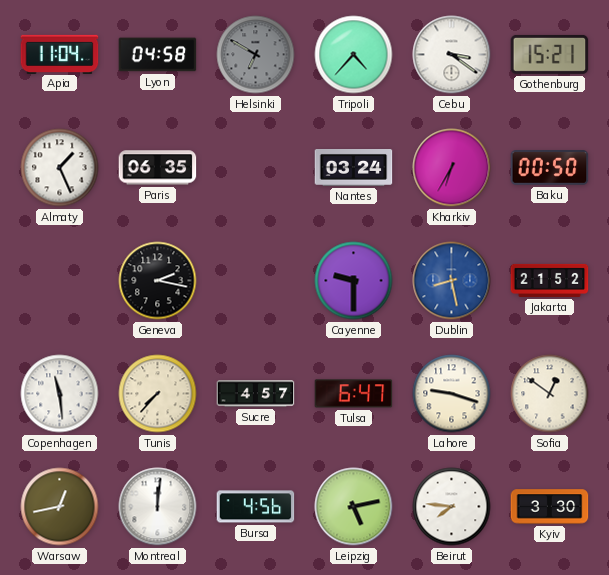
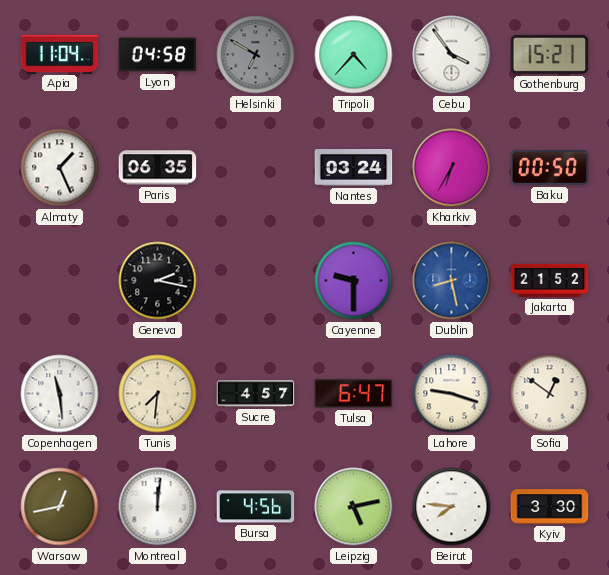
Cebu: 3:21 -> 3:54 (452, 55)
Tunis: 7:37 -> 7:31 (158, 394)
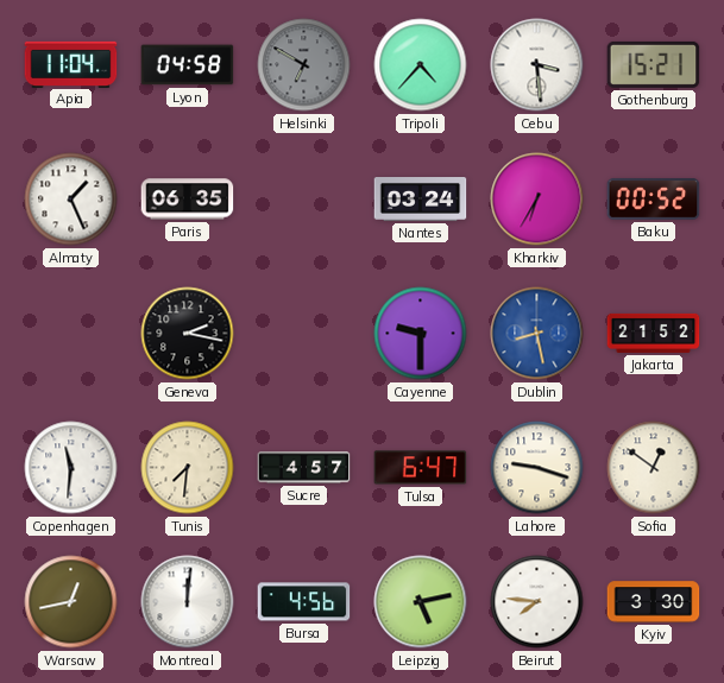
Cebu: 3:54 -> 3:29 (537, 65)
Baku: 00:50 -> 00:52 (654, 200)
Copenhagen: 11:29 -> 11:31 (71, 468)
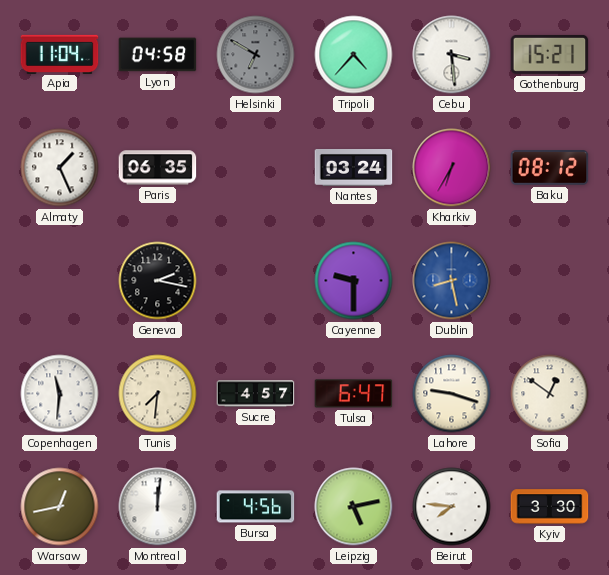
Baku: 00:52 -> 08:12 (550, 168)
Jakarta: 21:52 -> none (654, 333)
